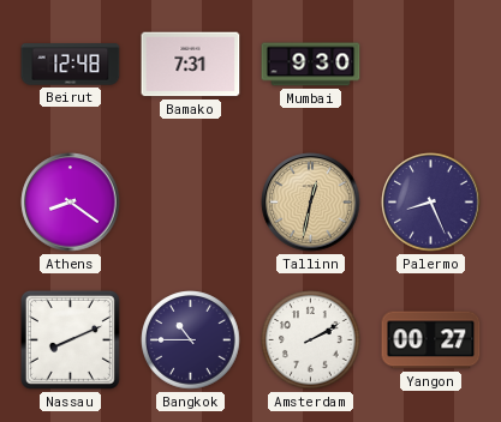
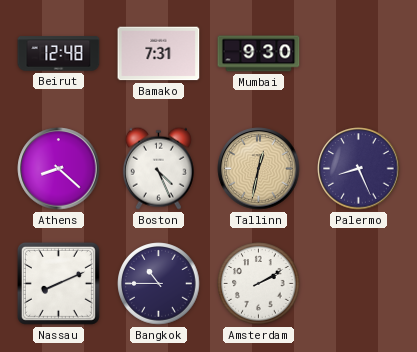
Athens: 8:21 -> 8:22 (59, 169)
Boston: none -> 4:26 (158, 168)
Yangon: 00:27 -> none (431, 340)
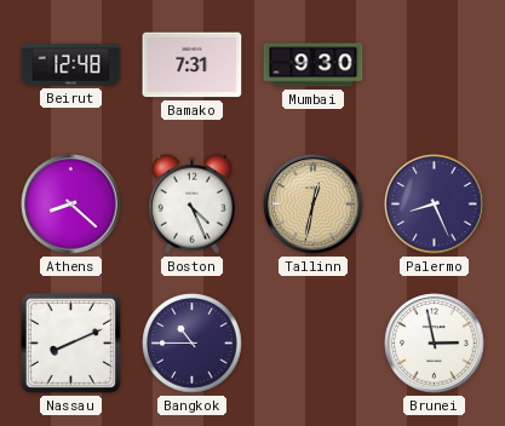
Amsterdam: 2:10 -> none (259, 284)
Brunei: none -> 2:58 (435, 344)
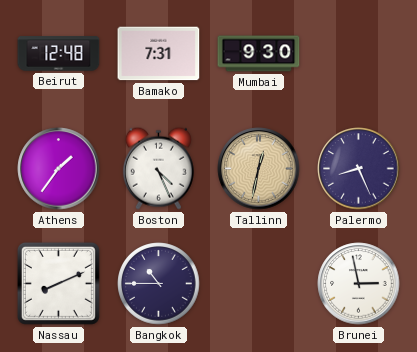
Athens: 8:22 -> 1:36 (59, 169)
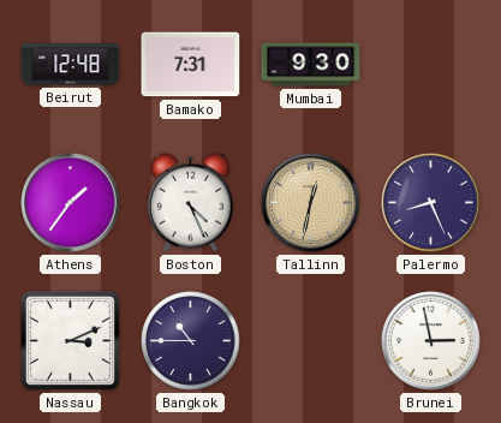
Nassau: 8:11 -> 3:11 (70, 340)
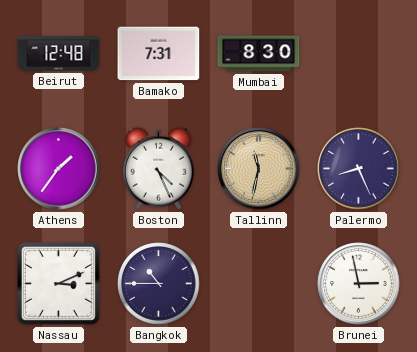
Mumbai: 9:30 -> 8:30 (259, 54)
Tallinn: 12:32 -> 11:32 (259, 169)
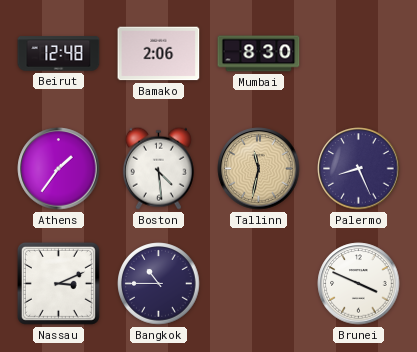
Bamako: 7:31 -> 2:06 (159, 54)
Boston: 4:26 -> 4:29 (158, 168)
Brunei: 2:58 -> 3:49 (359, 284)
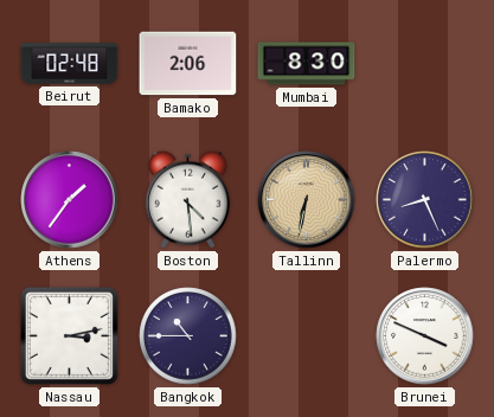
Beirut: 12:48 -> 02:48 (70, 64)
Tallinn: 11:32 -> 6:32 (307, 200)
Nassau: 3:11 -> 3:13 (69, 335)
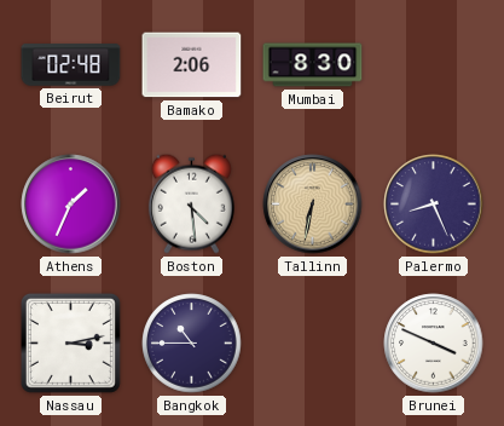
Athens: 1:36 -> 1:34 (71, 205)
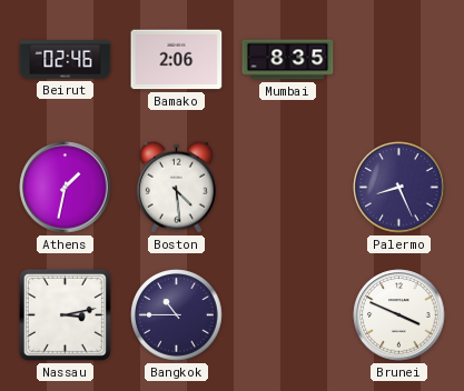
Beirut: 02:48 -> 02:46 (66, 60)
Mumbai: 8:30 -> 8:35 (288, 60)
Athens: 1:34 -> 1:32 (66, 188)
Tallinn: 6:32 -> none (313, 205)
